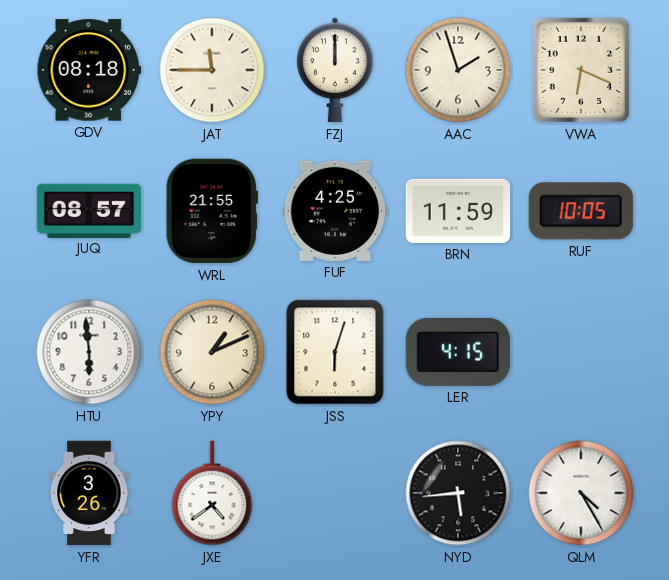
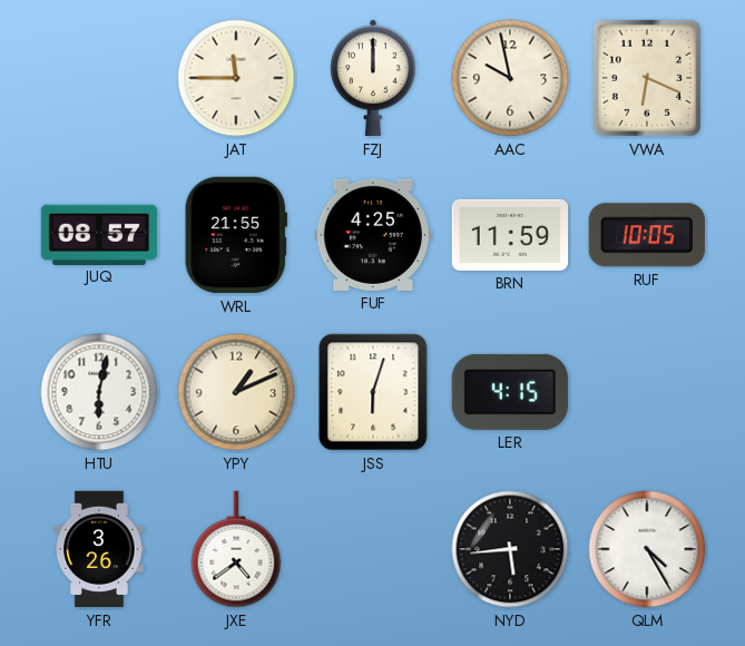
GDV: 08:18 -> none (88, 70)
AAC: 1:57 -> 9:58 (510, 78)
HTU: 5:59 -> 6:02 (99, 392)
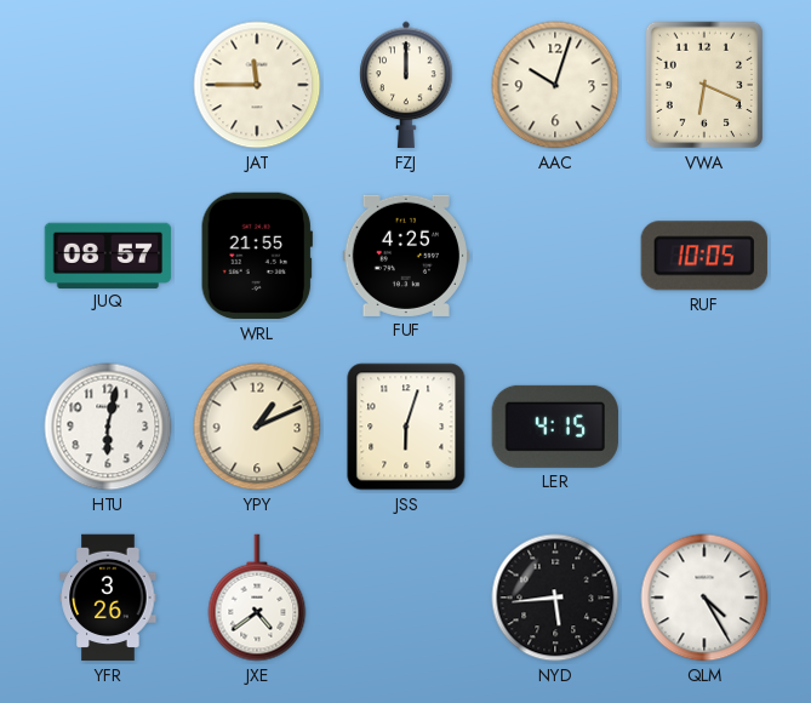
AAC: 9:58 -> 10:03 (555, 85)
BRN: 11:59 -> none (510, 235)
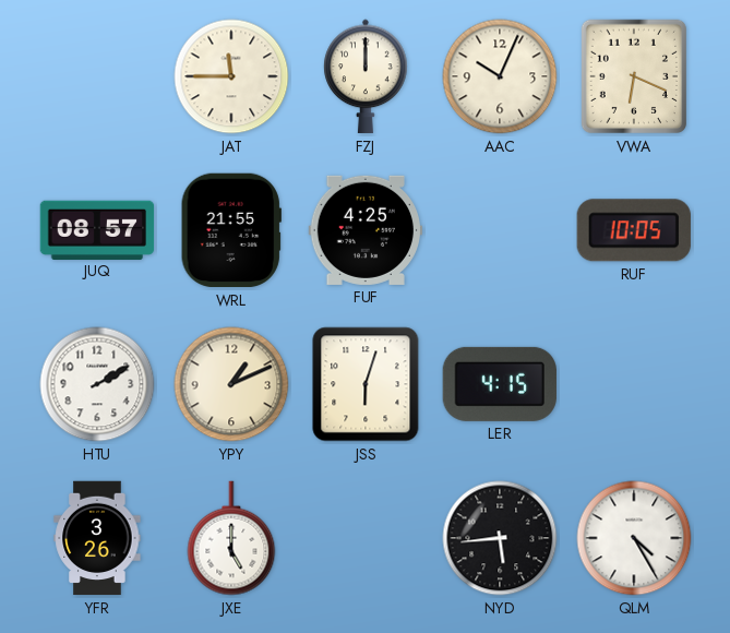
AAC: 10:03 -> 10:04 (500, 76)
HTU: 6:02 -> 2:10 (97, 384)
JXE: 4:39 -> 5:00 (231, 538)
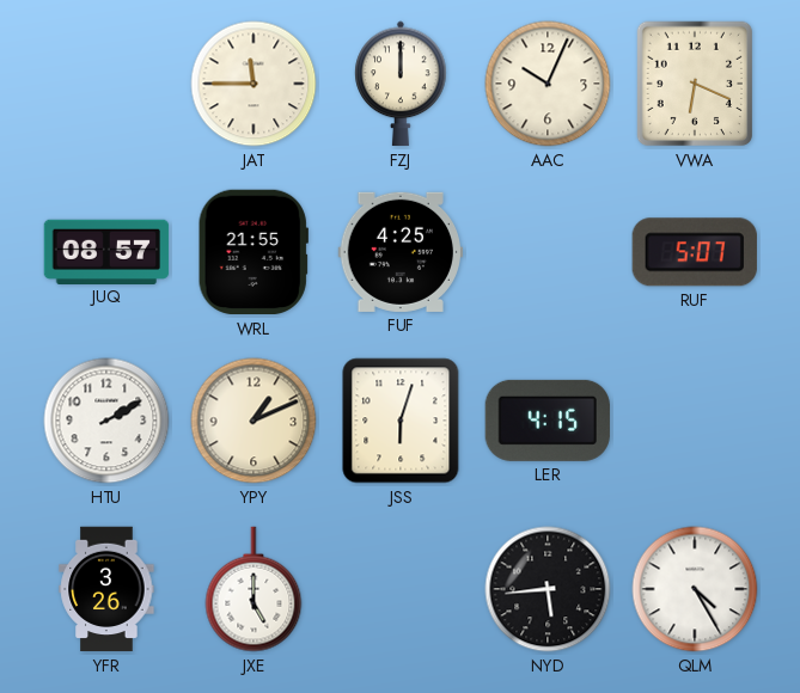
RUF: 10:05 -> 5:07 (695, 252)
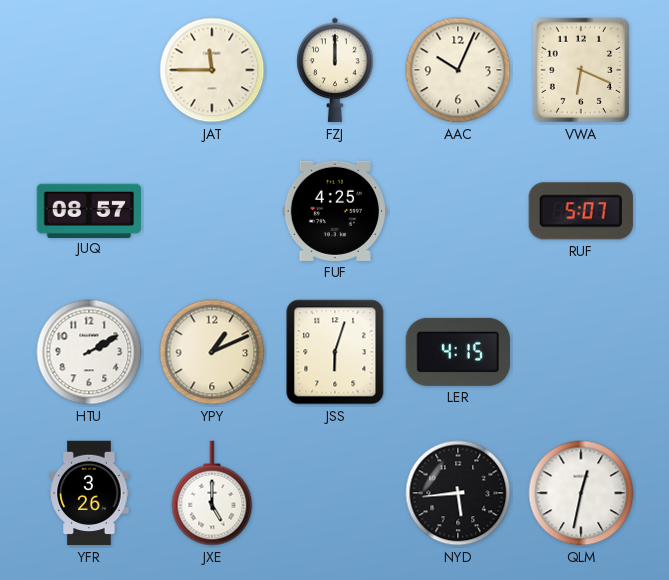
WRL: 21:55 -> none (254, 252)
QLM: 4:25 -> 12:32 (581, 493)
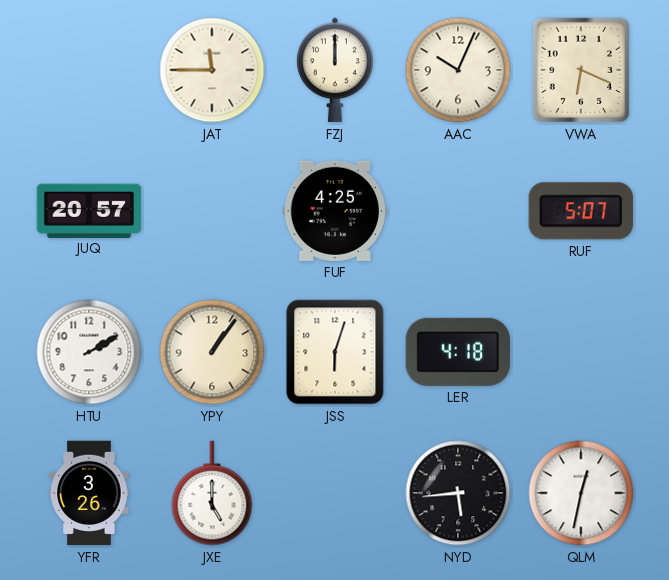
JUQ: 08:57 -> 20:57 (89, 210)
YPY: 1:11 -> 1:06 (212, 352)
LER: 4:15 -> 4:18 (457, 352)
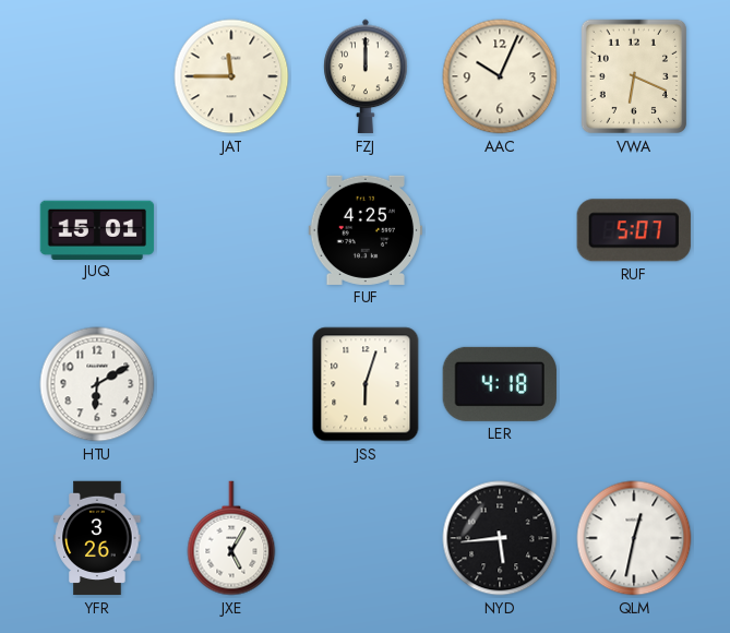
JUQ: 20:57 -> 15:01 (97, 229)
HTU: 2:10 -> 6:10 (97, 384)
YPY: 1:06 -> none (212, 352)
JXE: 5:00 -> 5:05 (231, 538)
